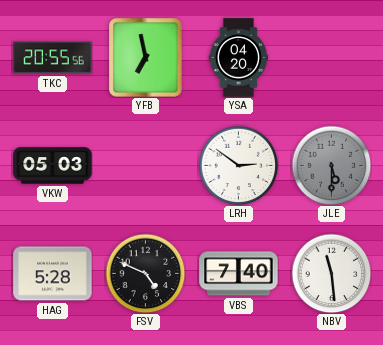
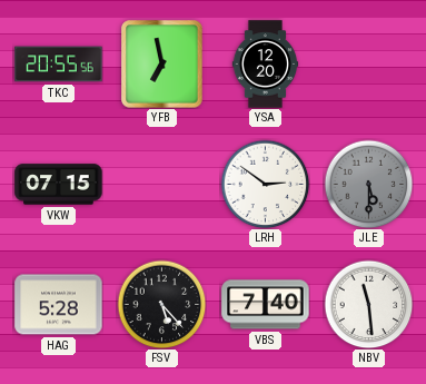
YSA: 04:20 -> 12:20 (266, 65)
VKW: 05:03 -> 07:15 (59, 185)
FSV: 4:49 -> 5:23 (161, 304)
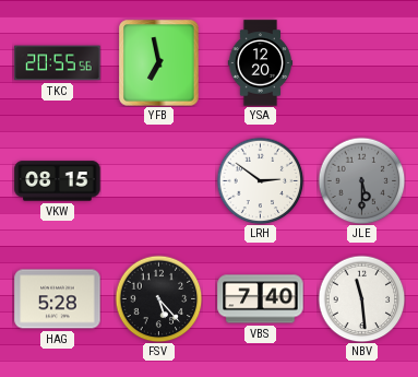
VKW: 07:15 -> 08:15 (58, 181)
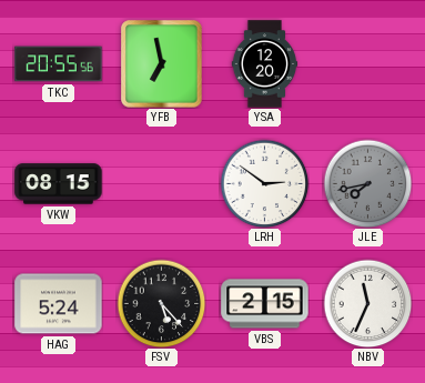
JLE: 5:30 -> 7:43 (367, 183)
HAG: 5:28 -> 5:24 (59, 304)
VBS: 7:40 -> 2:15 (265, 304)
NBV: 11:29 -> 11:34 (367, 303)
